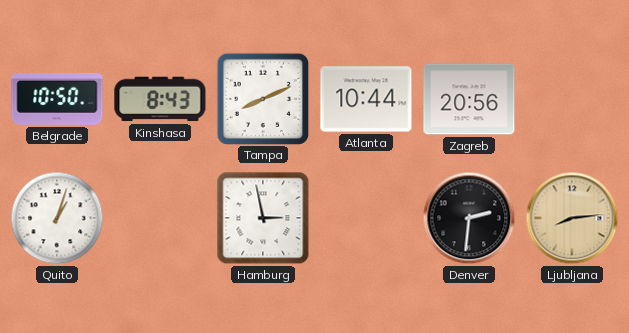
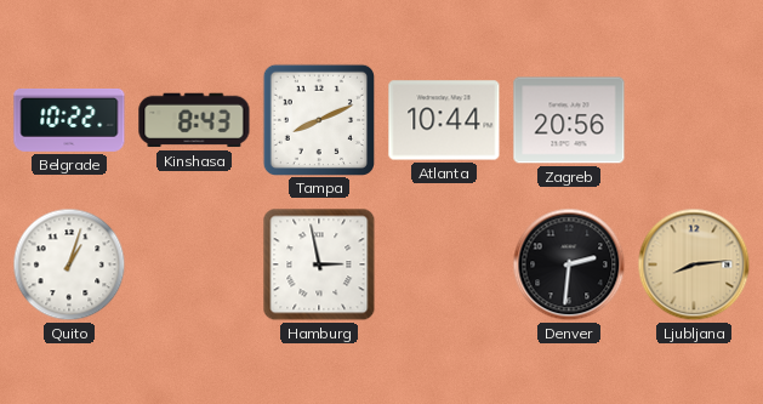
Belgrade: 10:50 -> 10:22 (69, 120)
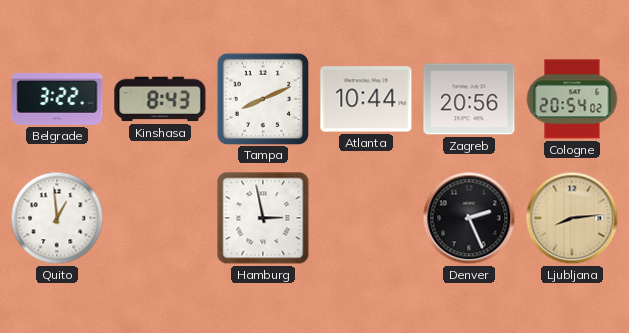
Belgrade: 10:22 -> 3:22 (57, 99)
Cologne: none -> 20:54 (572, 99)
Quito: 1:03 -> 12:59 (57, 218)
Denver: 2:31 -> 2:26 (469, 218)
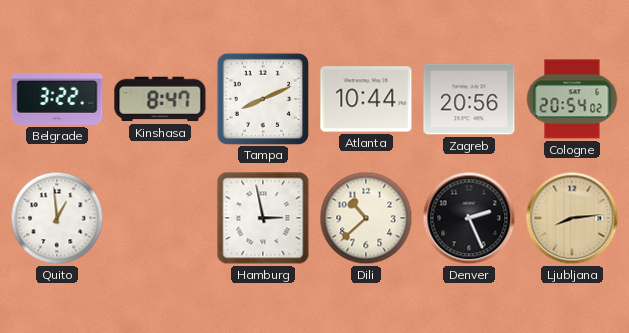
Kinshasa: 8:43 -> 8:47 (160, 99)
Dili: none -> 10:38 (366, 218)
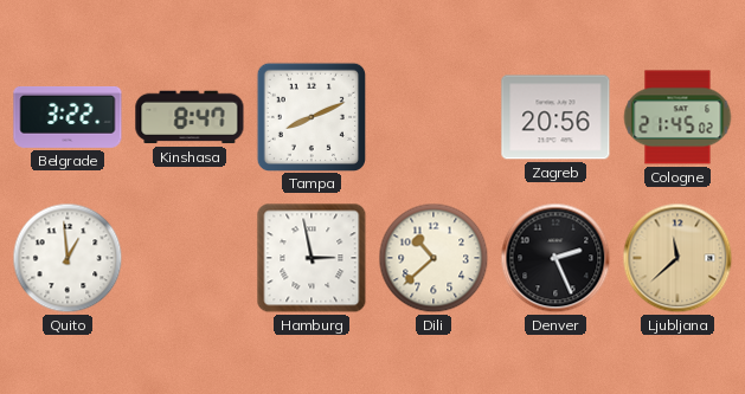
Atlanta: 10:44 -> none (366, 99)
Cologne: 20:54 -> 21:45 (677, 117)
Ljubljana: 8:14 -> 11:38 (677, 258)
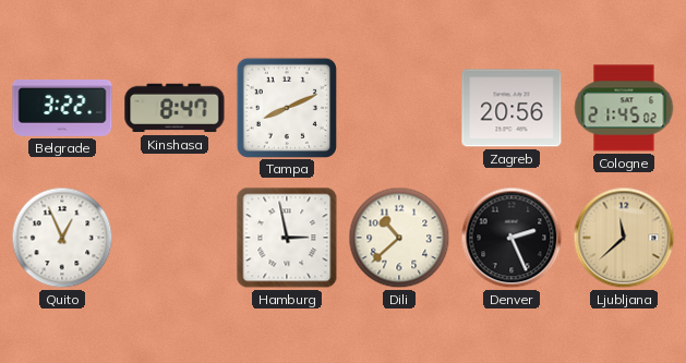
Quito: 12:59 -> 12:56 (62, 238)
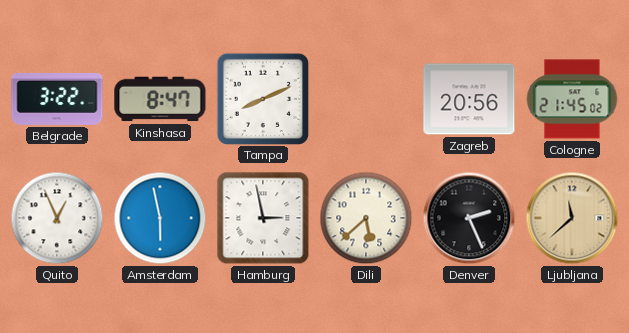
Amsterdam: none -> 5:58 (160, 218)
Dili: 10:38 -> 5:38 (366, 218)
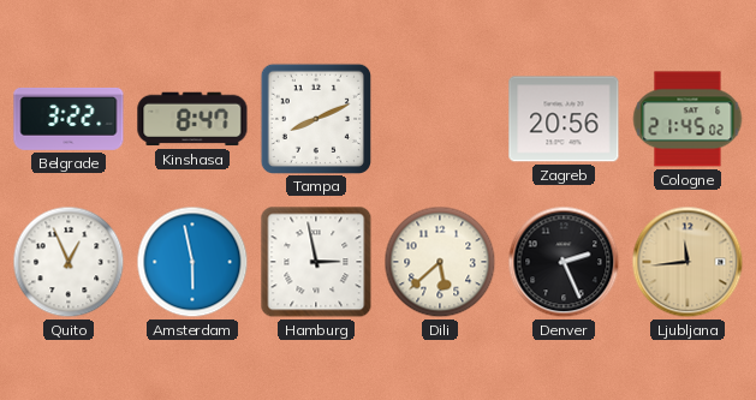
Ljubljana: 11:38 -> 11:44 (687, 262)
